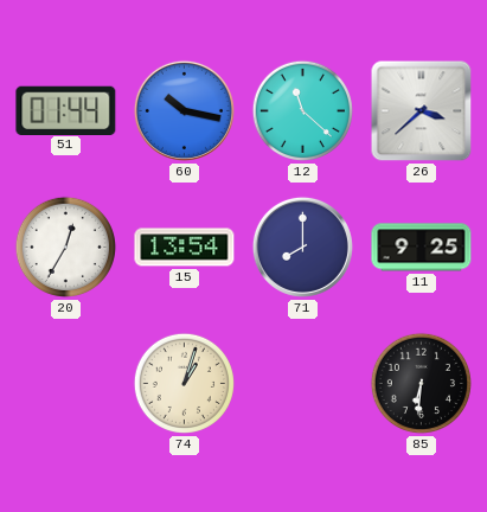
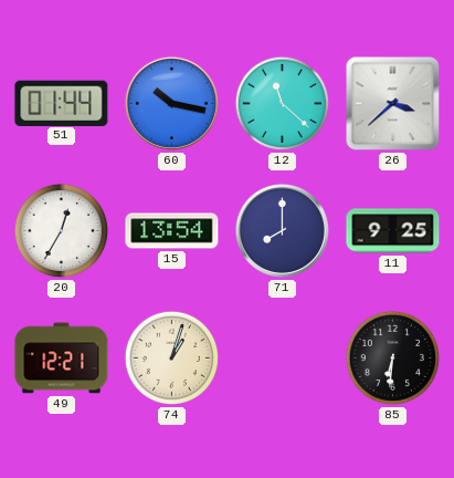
49: none -> 12:21 (62, 358)
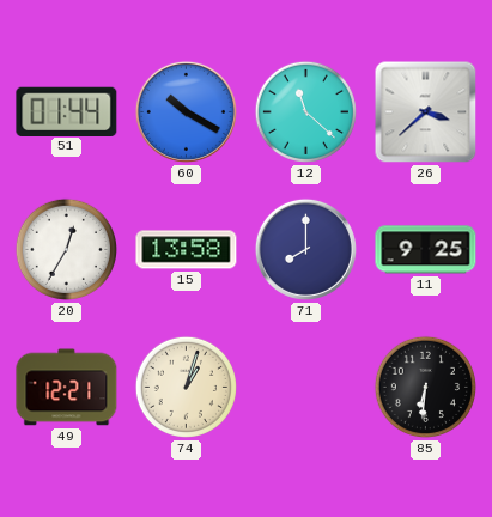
60: 10:17 -> 10:20 (186, 111)
15: 13:54 -> 13:58 (187, 250)
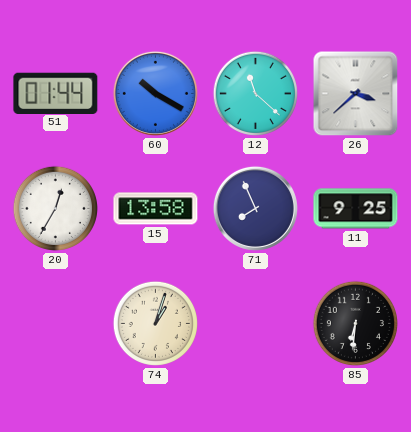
71: 8:00 -> 7:56 (255, 208)
49: 12:21 -> none (67, 388)
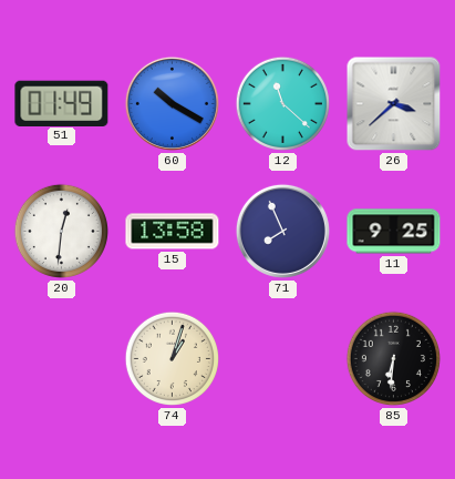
51: 01:44 -> 01:49 (62, 103)
20: 12:35 -> 12:31 (61, 231)
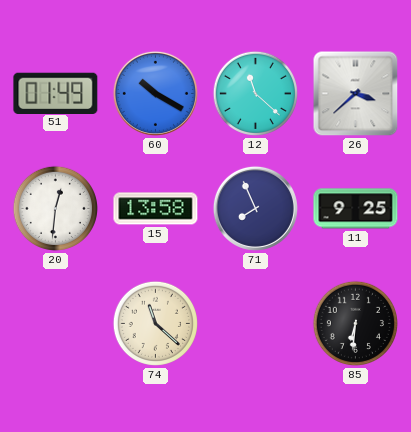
74: 1:03 -> 11:22 (155, 323)
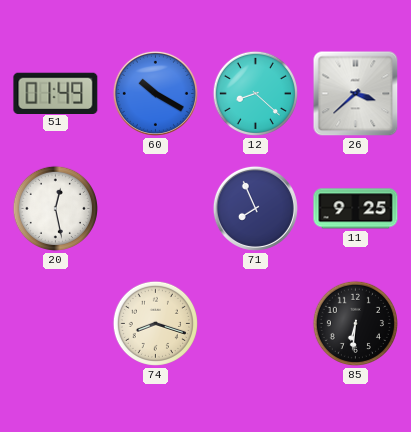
12: 11:22 -> 8:22 (255, 93)
20: 12:31 -> 12:28 (55, 208)
15: 13:58 -> none (156, 209)
74: 11:22 -> 8:18 (155, 323)
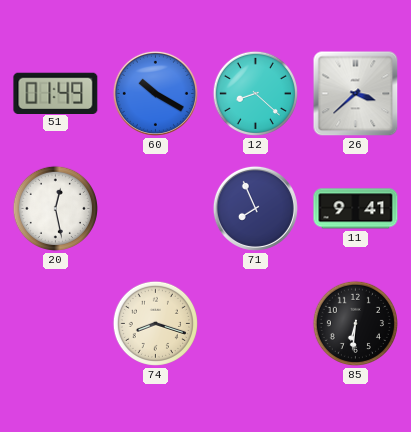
11: 9:25 -> 9:41 (356, 209)
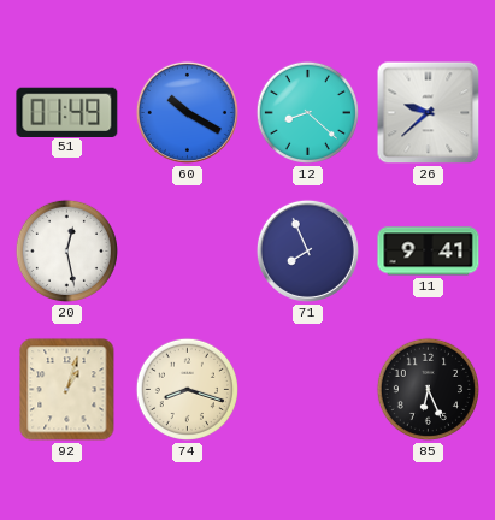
26: 3:38 -> 9:38 (429, 113)
92: none -> 1:03 (67, 390)
85: 6:31 -> 6:26 (428, 389)
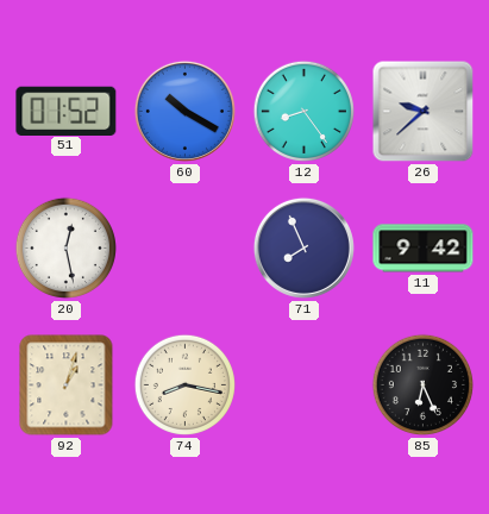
51: 01:49 -> 01:52 (67, 111)
12: 8:22 -> 8:24 (303, 111)
11: 9:41 -> 9:42 (424, 249)
74: 8:18 -> 8:17 (184, 384)
